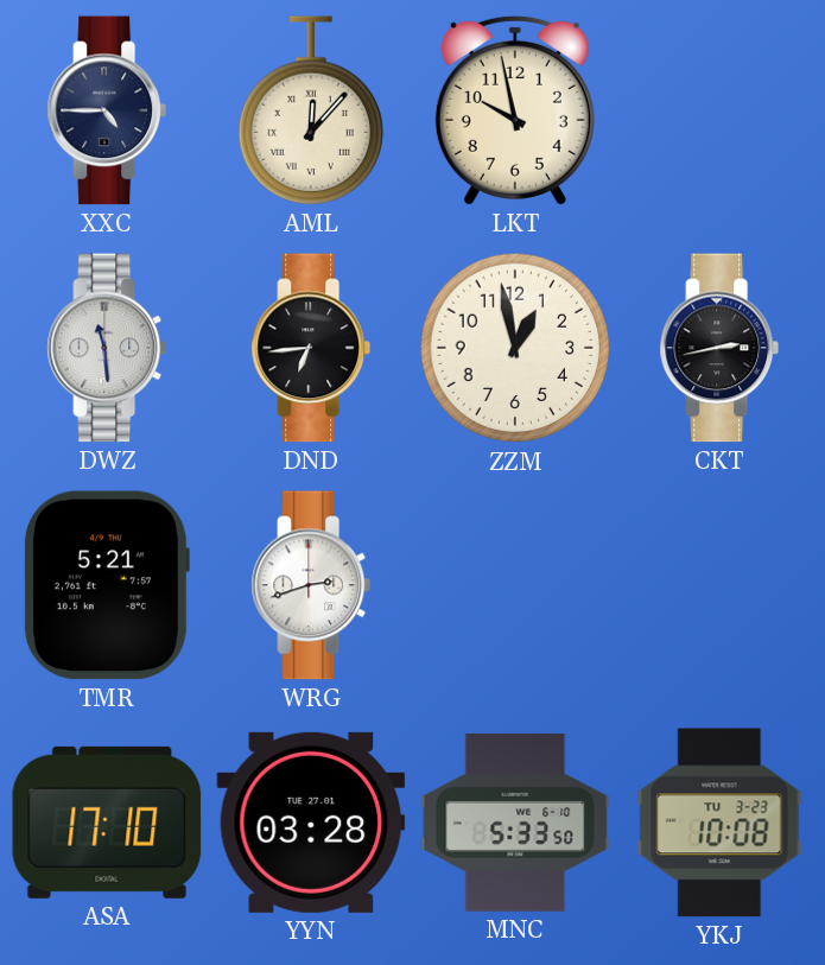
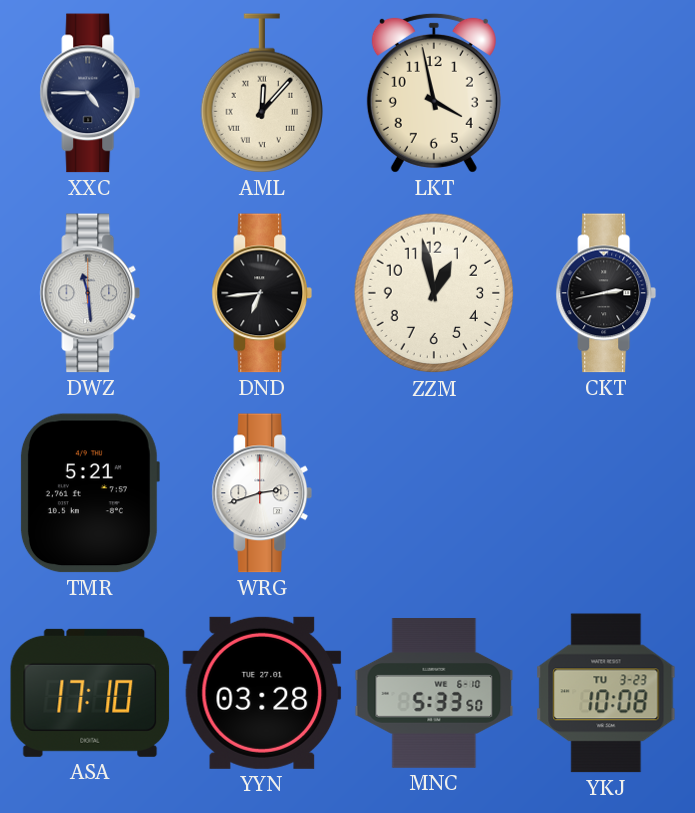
LKT: 9:58 -> 3:58 (434, 93)
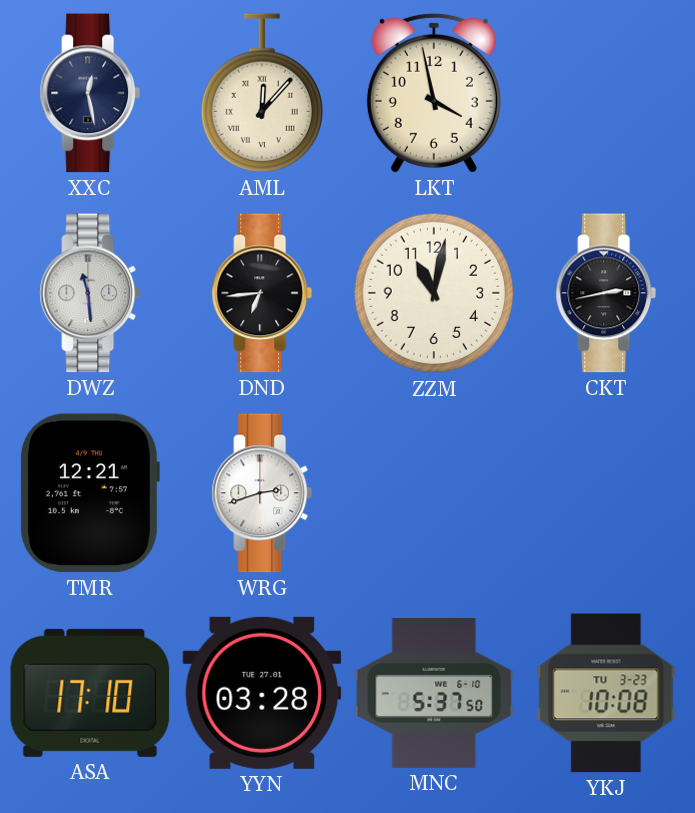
XXC: 4:45 -> 12:28 (90, 93)
ZZM: 12:58 -> 11:02 (434, 293)
TMR: 5:21 -> 12:21 (89, 493)
MNC: 5:33 -> 5:37 (434, 694)
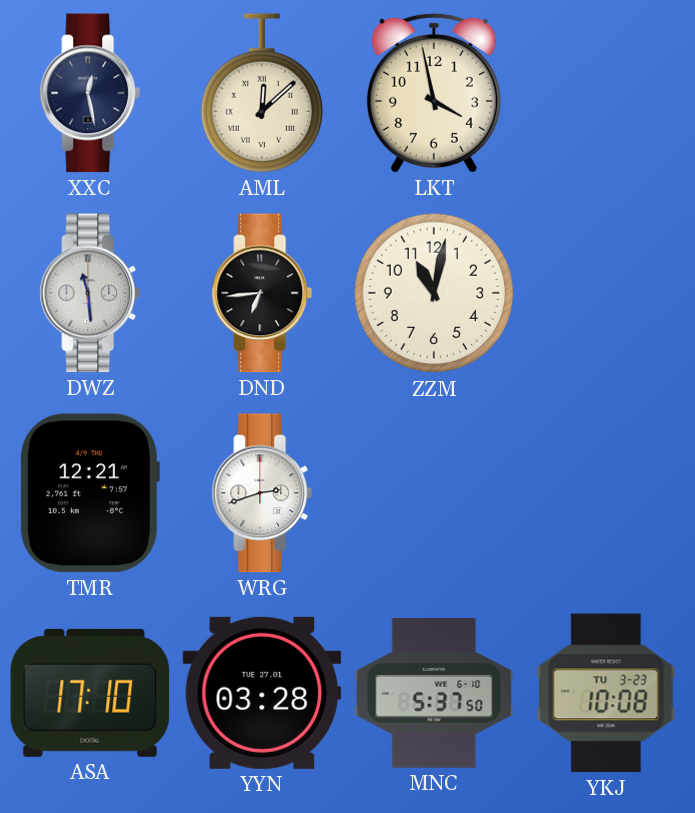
AML: 12:07 -> 12:08 (261, 93)
CKT: 2:43 -> none (606, 293)
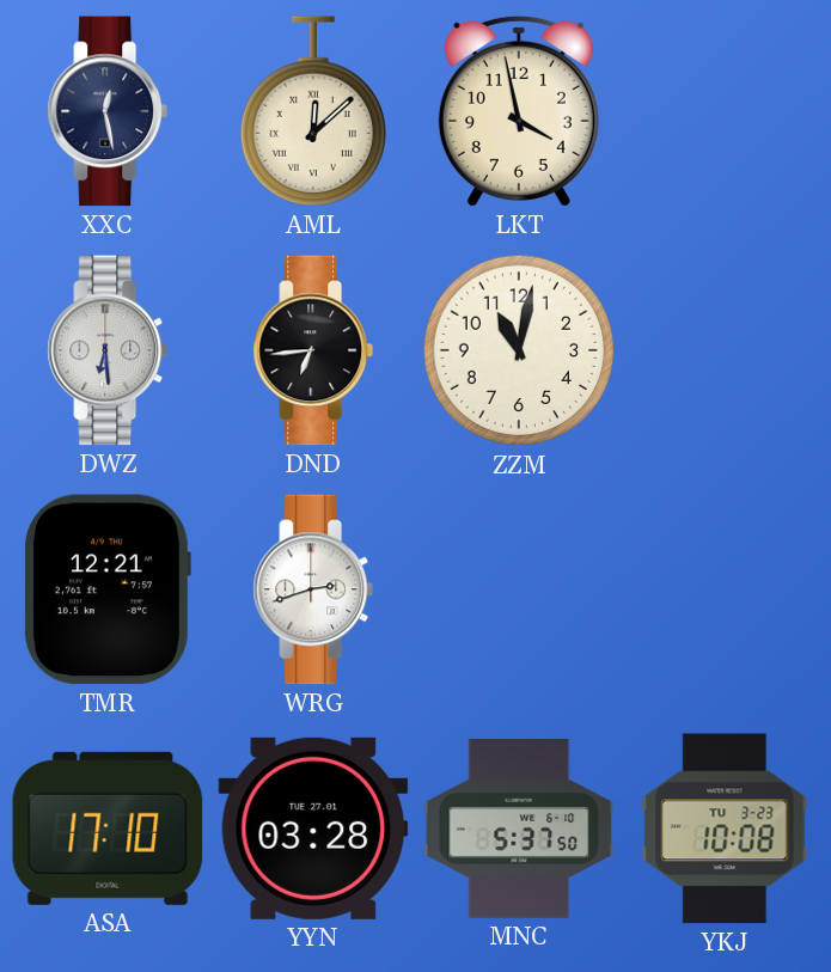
DWZ: 11:29 -> 6:29 (108, 350)
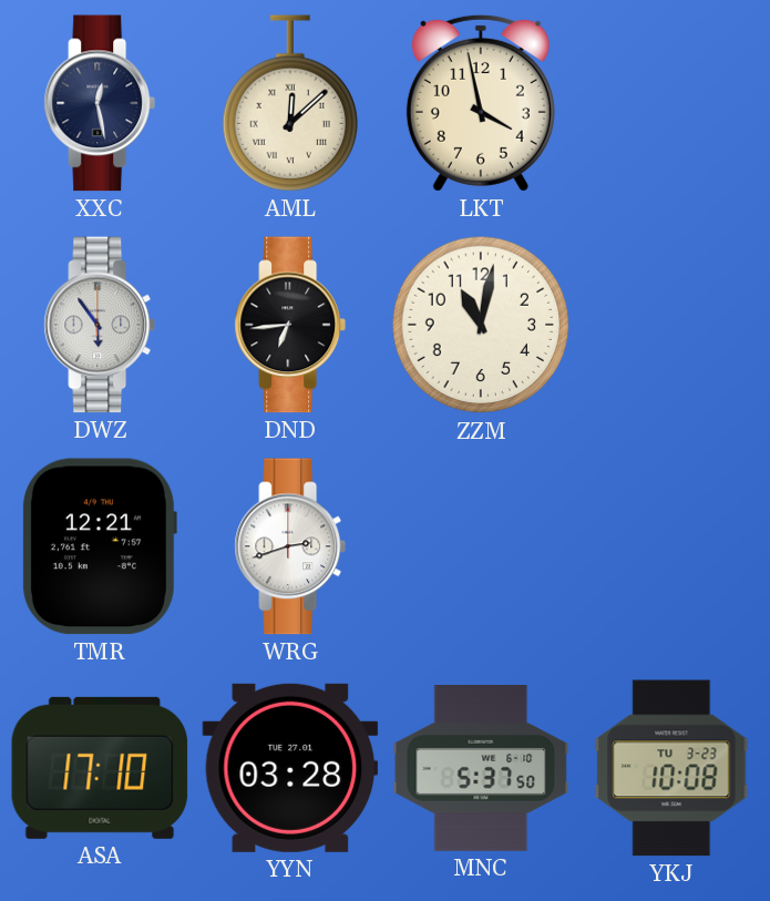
DWZ: 6:29 -> 5:54 (100, 325)
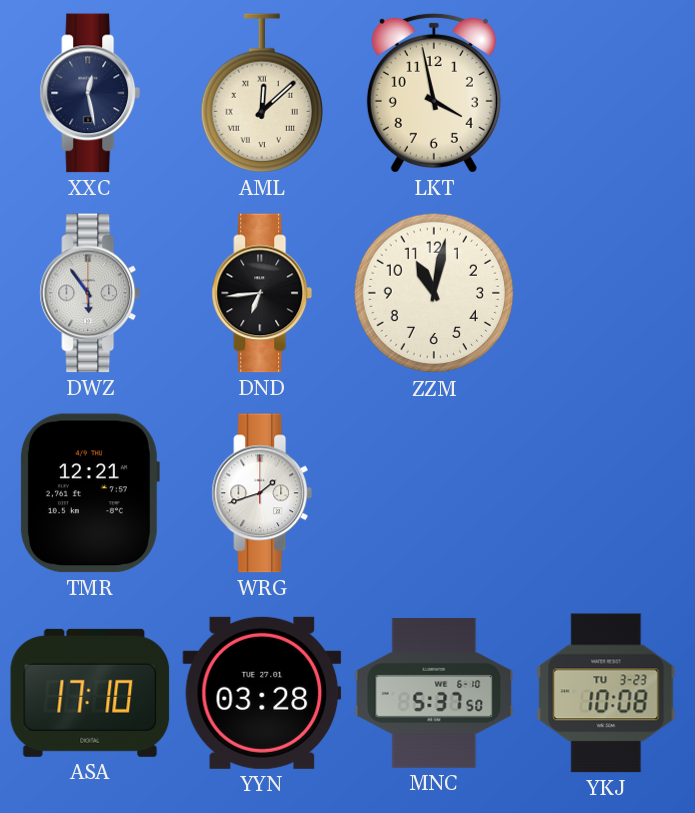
WRG: 2:42 -> 1:42 (262, 493)
